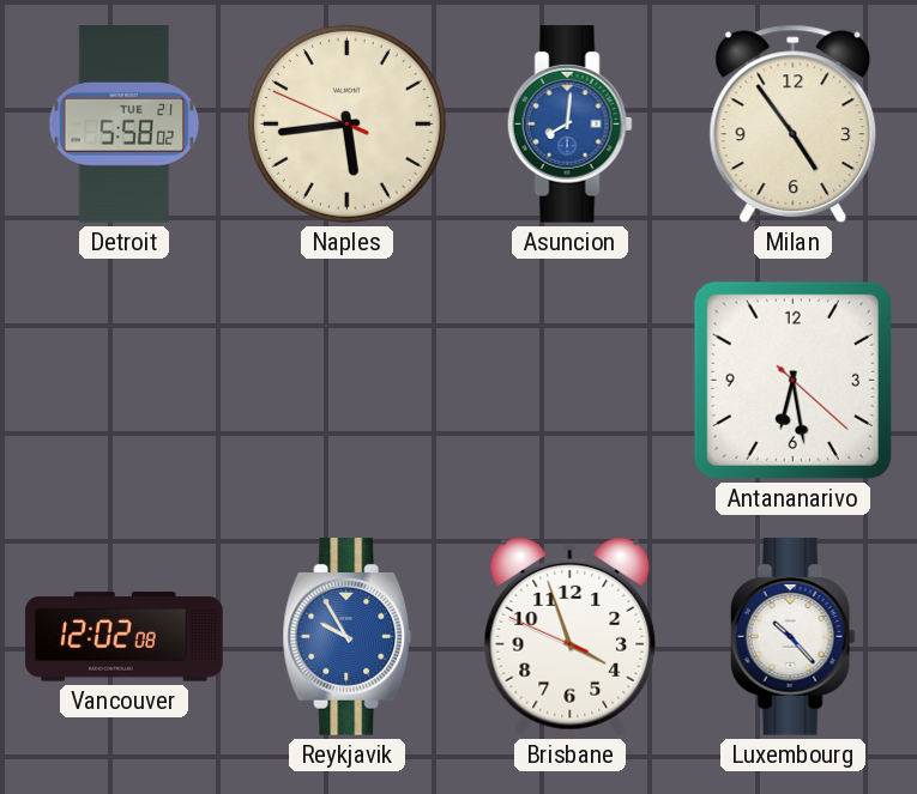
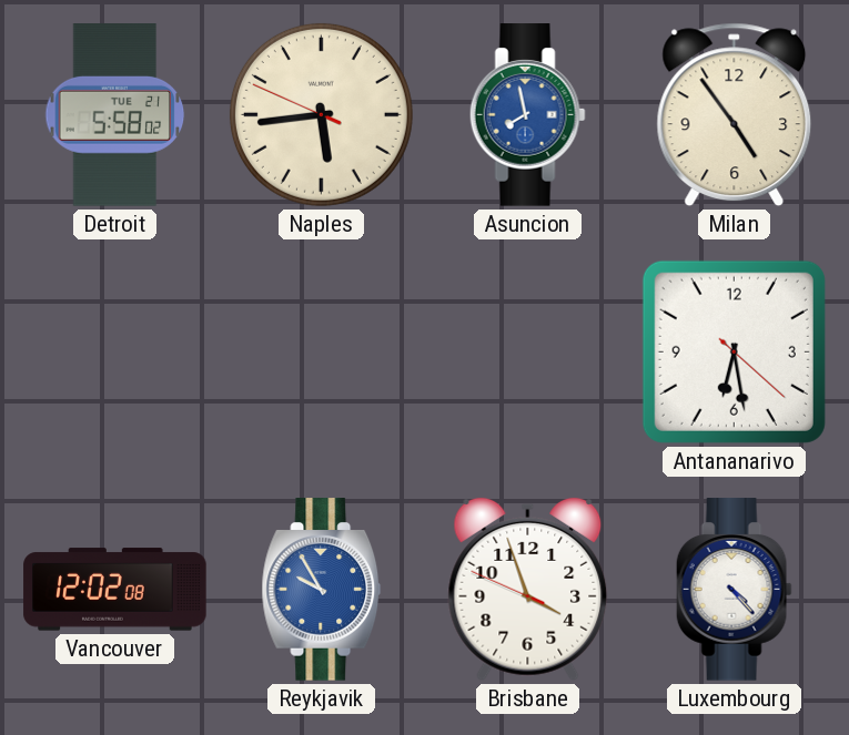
Asuncion: 8:01 -> 7:58 (527, 115)
Luxembourg: 10:23 -> 4:23 (734, 590)
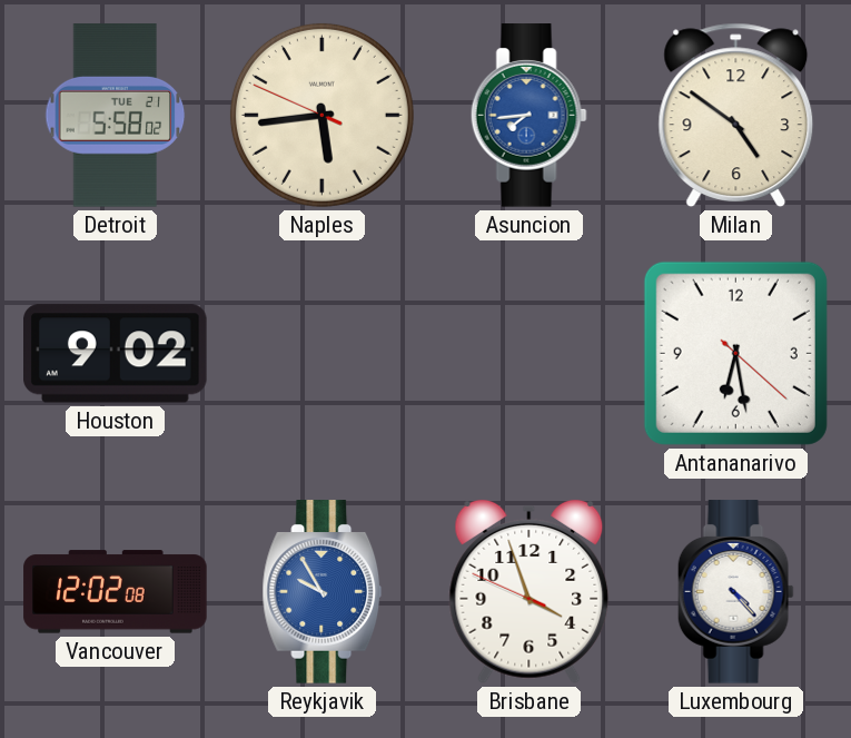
Asuncion: 7:58 -> 7:44 (528, 116)
Milan: 4:54 -> 4:51 (736, 116)
Houston: none -> 9:02 (116, 354)
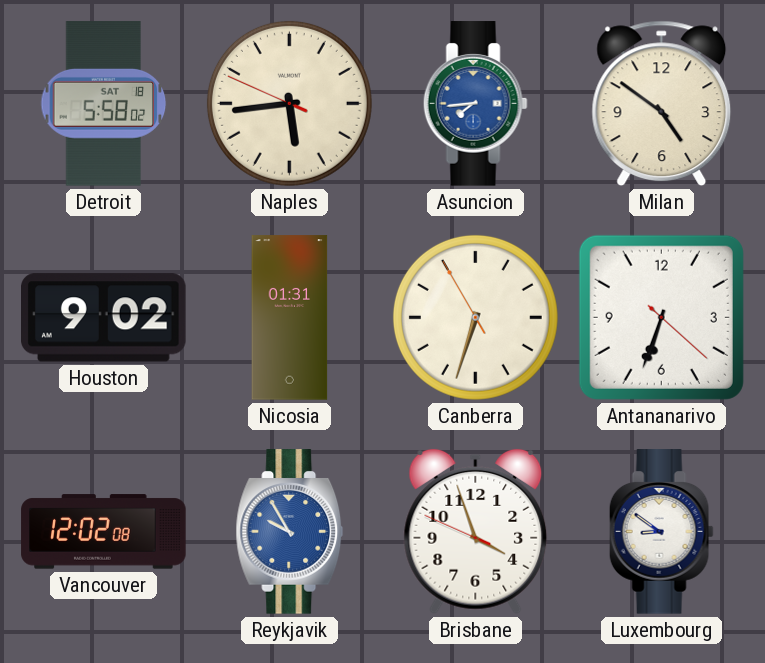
Detroit date: TUE 21 -> SAT 18 (104, 104)
Nicosia: none -> 01:31 (290, 318)
Canberra: none -> 6:32 (475, 317)
Antananarivo: 6:28 -> 6:33 (661, 317)
Luxembourg: 4:23 -> 8:51 (661, 532)
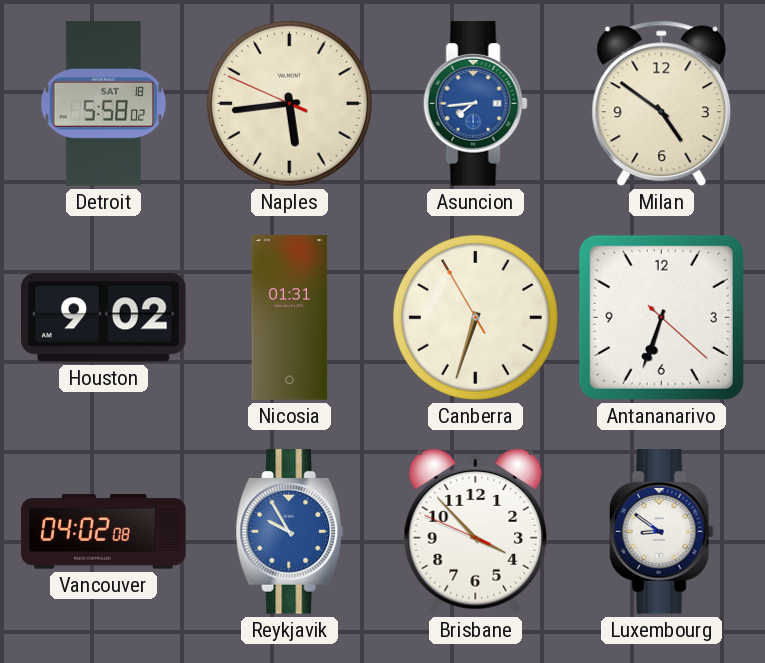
Vancouver: 12:02 -> 04:02 (104, 532)
Brisbane: 3:56 -> 3:52 (476, 532)
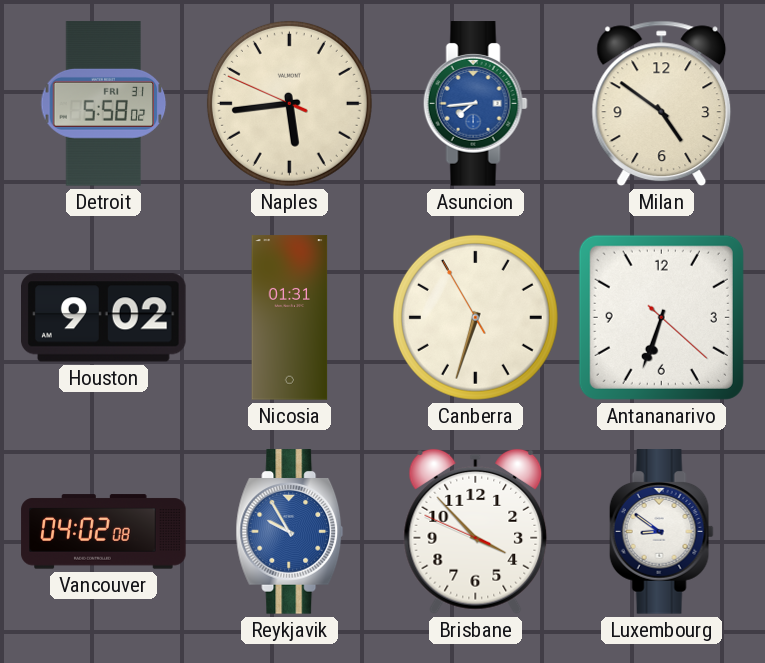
Detroit date: SAT 18 -> FRI 31 (104, 104)
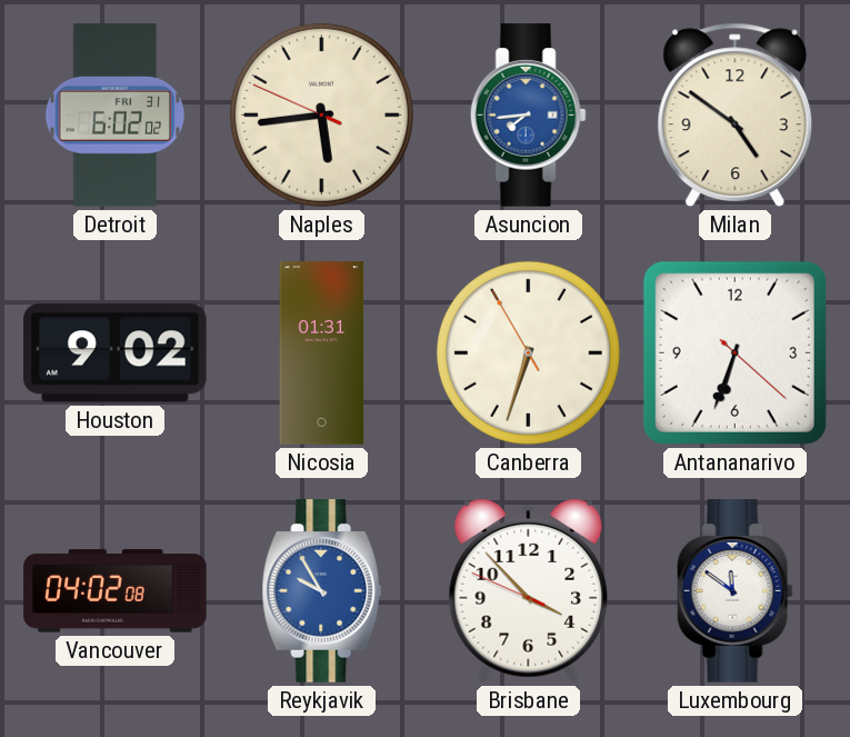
Detroit: 5:58 -> 6:02 (116, 116)
Luxembourg: 8:51 -> 11:51 (734, 591)
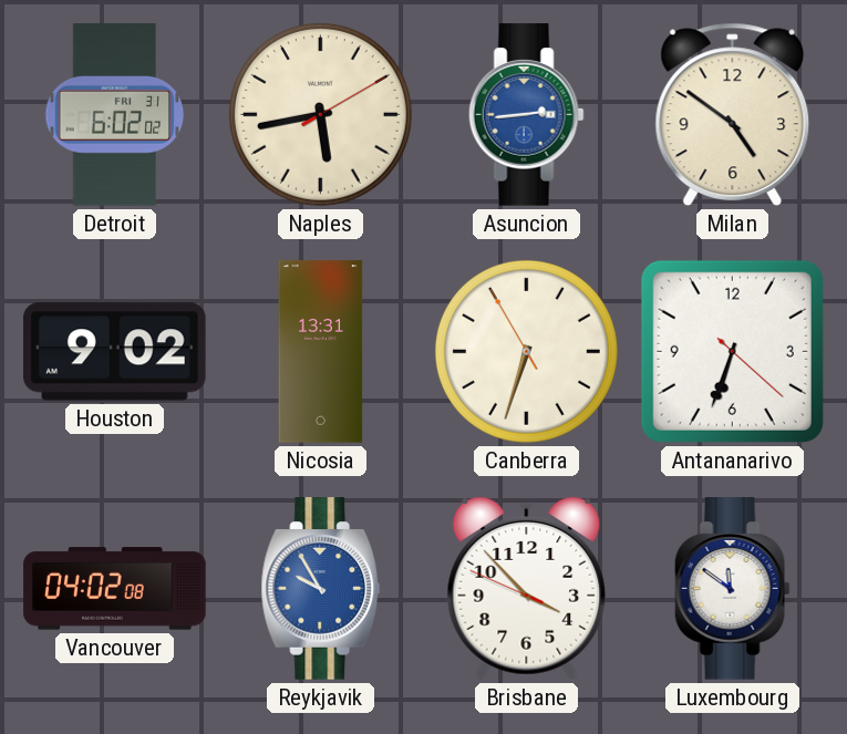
Naples: 5:43:49 -> 5:43:10 (320, 114)
Asuncion: 7:44 -> 2:44 (526, 115)
Nicosia: 01:31 -> 13:31 (321, 352)
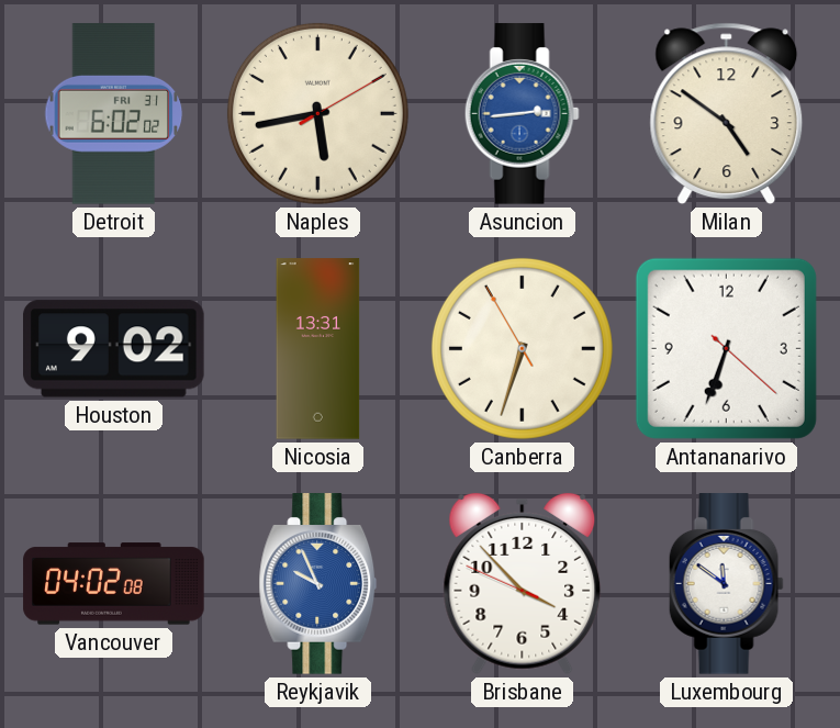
Reykjavik: 9:55 -> 9:56 (318, 584)
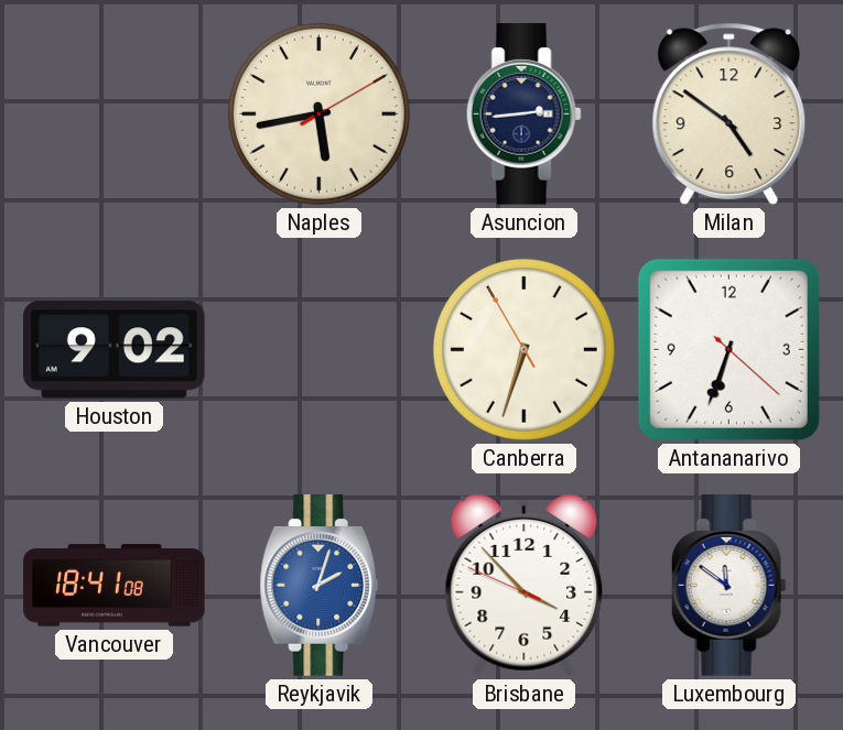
Detroit: 6:02 -> none (114, 114)
Asuncion dial: blue -> navy (523, 115)
Nicosia: 13:31 -> none (318, 349)
Vancouver: 04:02 -> 18:41 (115, 586)
Reykjavik: 9:56 -> 2:03 (320, 586)
